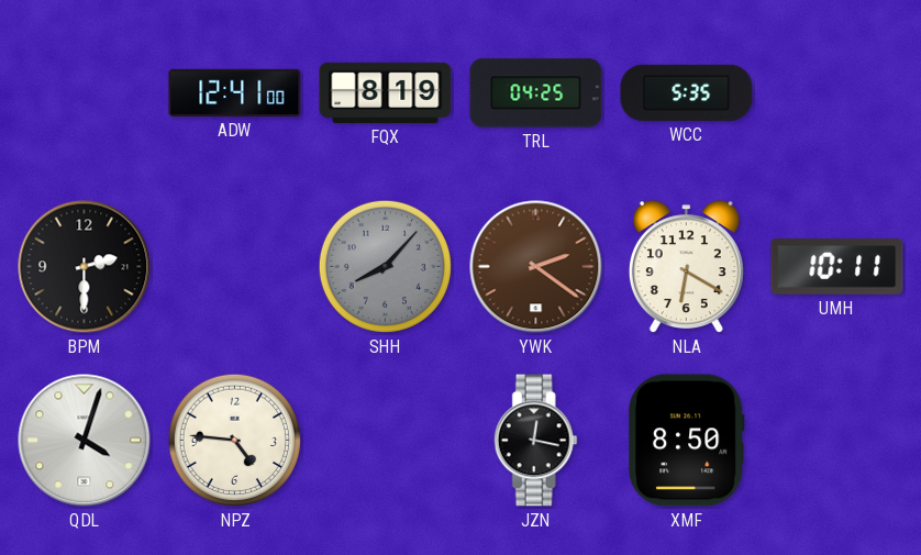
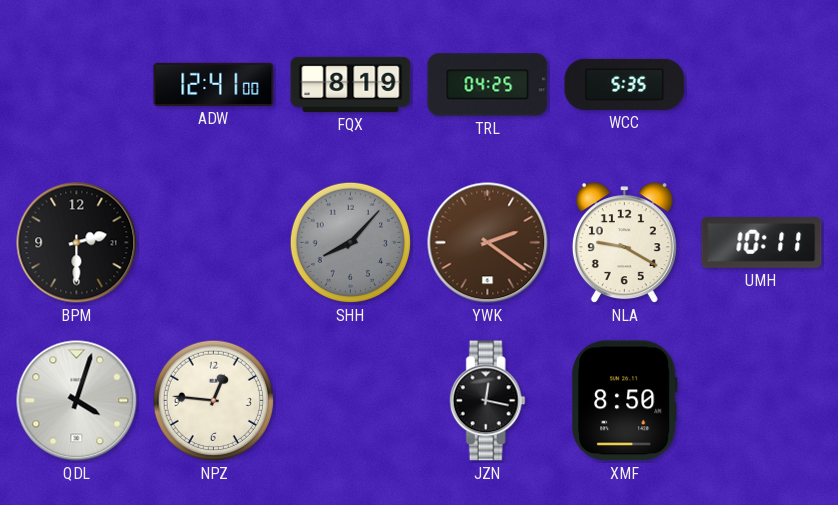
NLA: 6:20 -> 9:20 (624, 243)
NPZ: 4:46 -> 12:46 (213, 400)
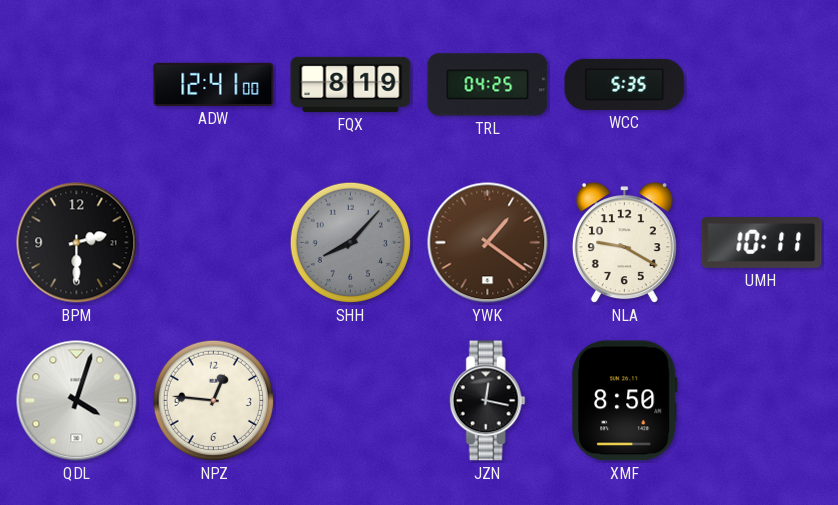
YWK: 2:21 -> 1:21 (488, 243)
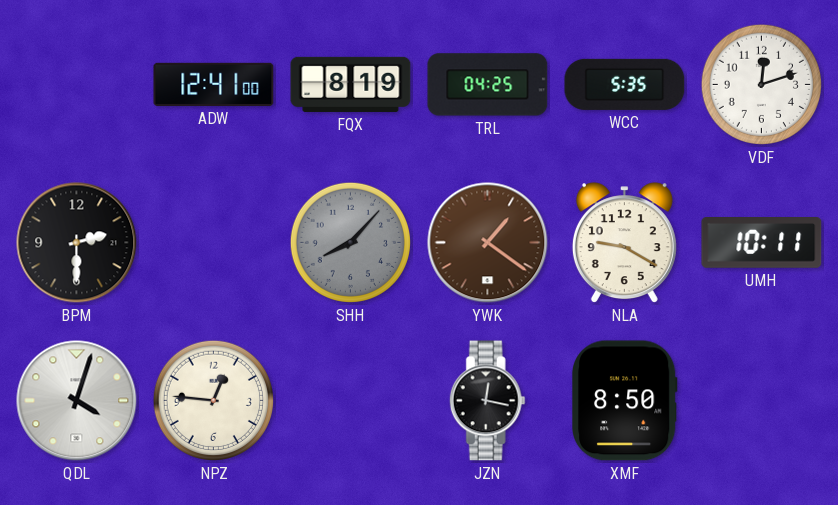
VDF: none -> 12:12 (761, 84)
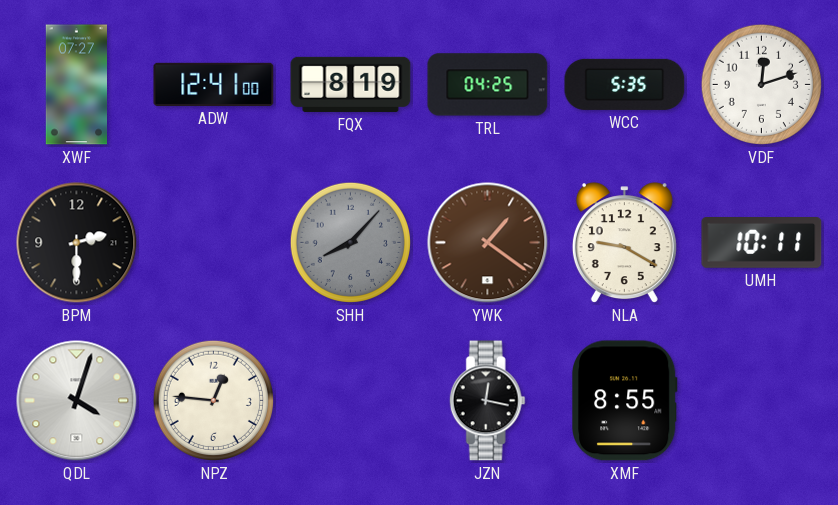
XWF: none -> 07:27 (76, 85)
XMF: 8:50 -> 8:55 (624, 401)
